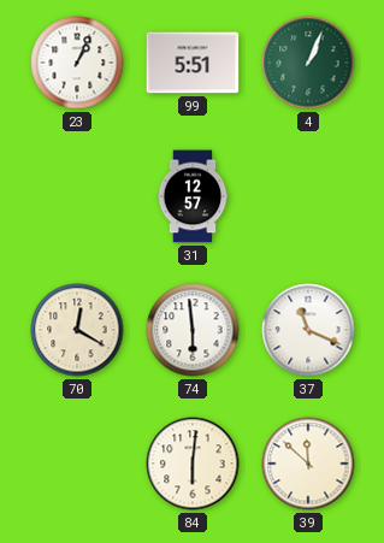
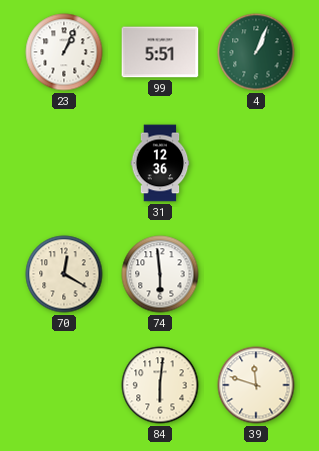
31: 12:57 -> 12:36 (160, 163)
37: 11:19 -> none (308, 330)
39: 11:52 -> 11:48 (256, 385)
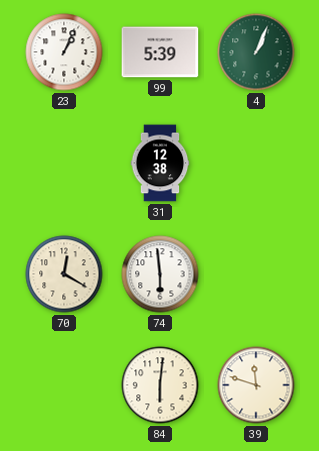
99: 5:51 -> 5:39 (160, 52)
31: 12:36 -> 12:38 (160, 163)
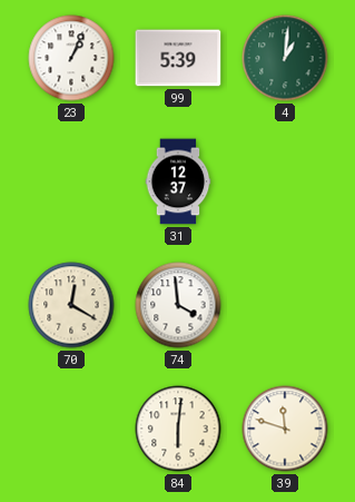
4: 1:04 -> 1:01 (285, 58)
31: 12:38 -> 12:37 (178, 181)
74: 5:59 -> 3:59 (178, 305)
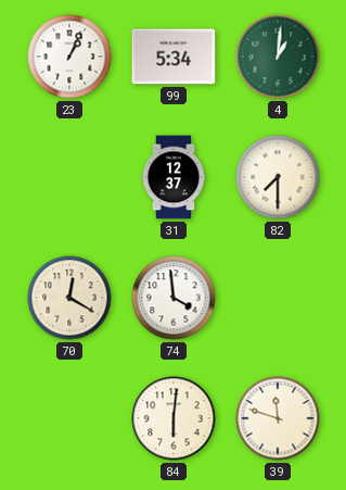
99: 5:39 -> 5:34 (174, 56)
82: none -> 7:30 (278, 177)
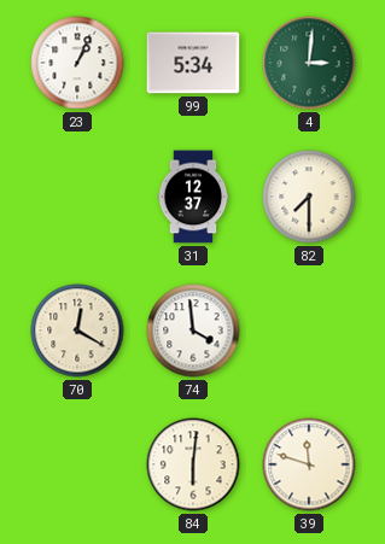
4: 1:01 -> 3:01 (309, 63)
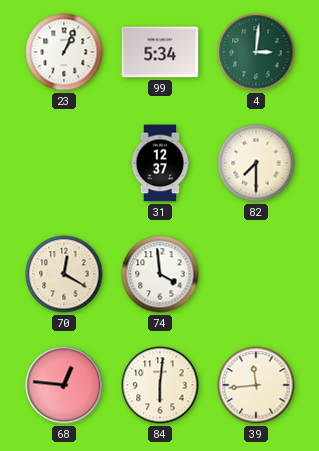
68: none -> 12:46 (64, 385)
39: 11:48 -> 11:44 (256, 385)
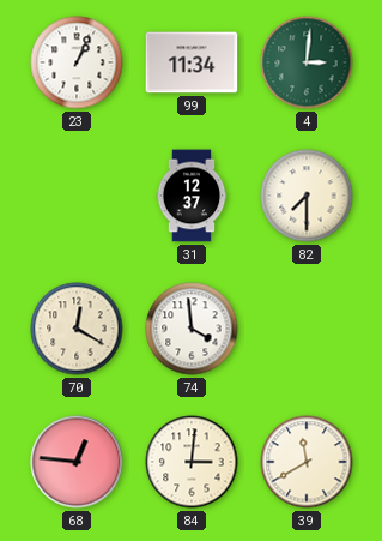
99: 5:34 -> 11:34 (192, 62)
84: 6:01 -> 3:01 (192, 462)
39: 11:44 -> 11:40 (307, 462)
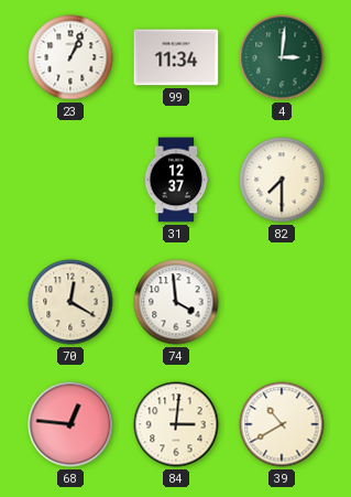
39: 11:40 -> 10:40 (282, 424)
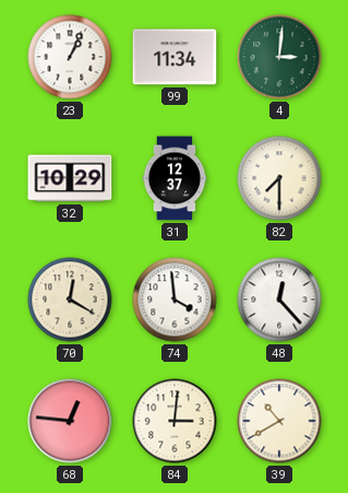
32: none -> 10:29 (70, 178)
48: none -> 12:23 (279, 300)
